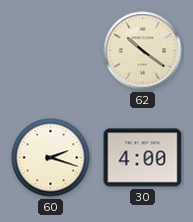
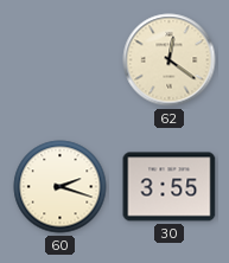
62: 10:21 -> 12:21 (170, 60)
30: 4:00 -> 3:55 (170, 187)
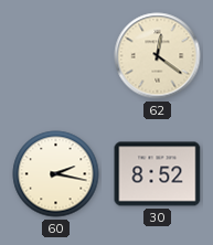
60: 2:18 -> 2:17 (56, 174)
30: 3:55 -> 8:52 (158, 174)
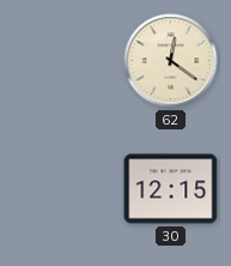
60: 2:17 -> none (56, 174)
30: 8:52 -> 12:15 (171, 189)
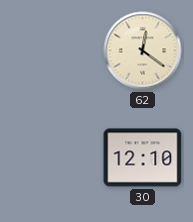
30: 12:15 -> 12:10 (143, 158)
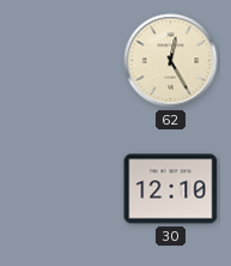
62: 12:21 -> 12:25 (171, 61)
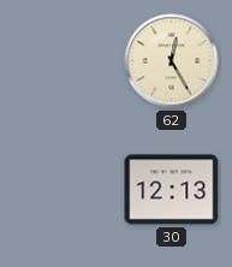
30: 12:10 -> 12:13 (172, 190)
